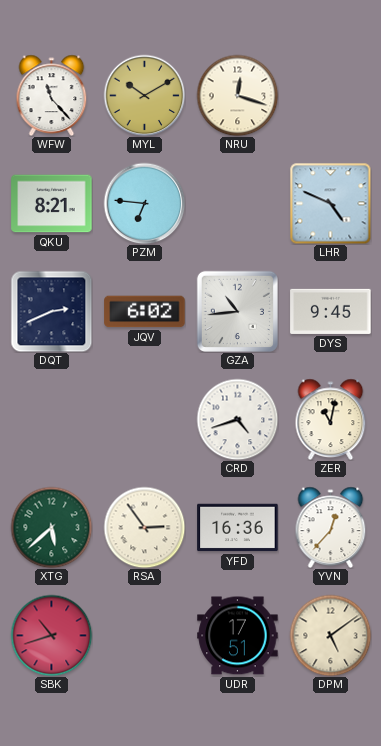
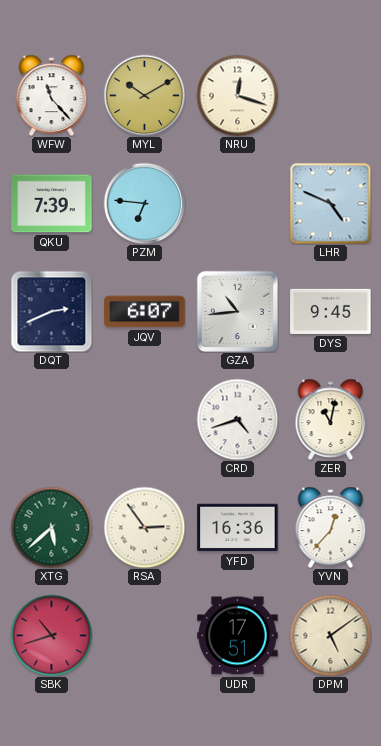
QKU: 8:21 -> 7:39 (52, 204)
JQV: 6:02 -> 6:07 (145, 312)
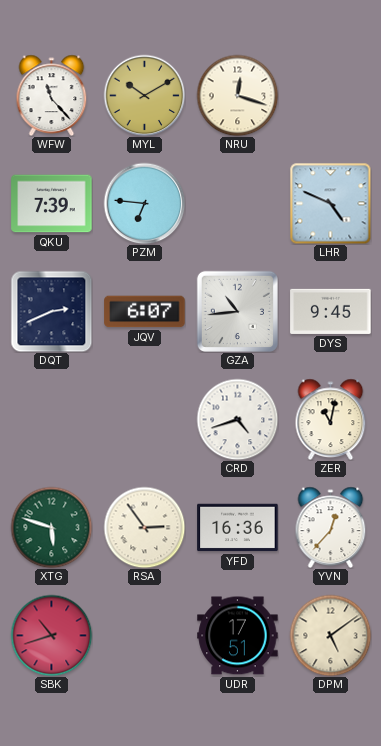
XTG: 5:38 -> 5:48 (51, 527)
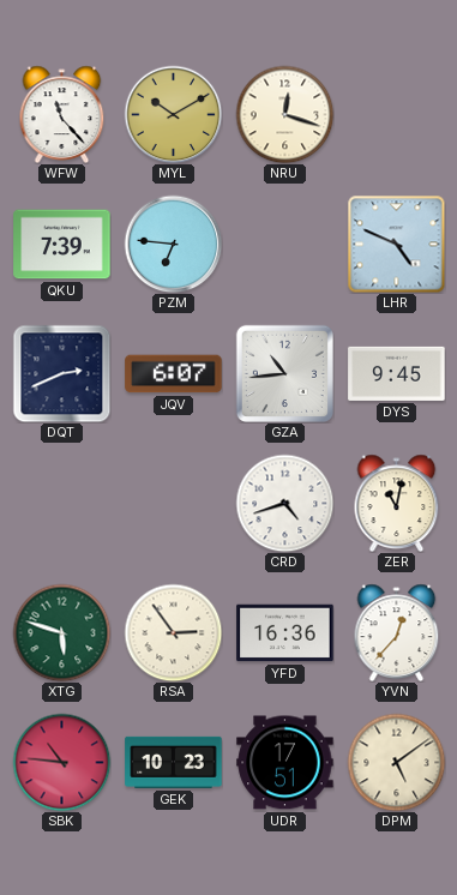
SBK: 10:42 -> 10:46 (61, 762)
GEK: none -> 10:23 (174, 762)
